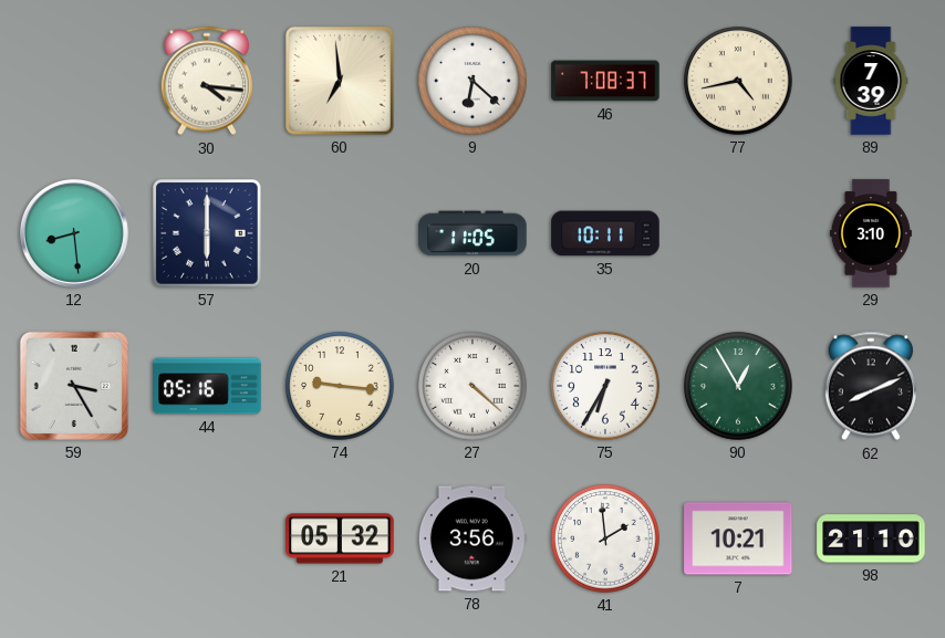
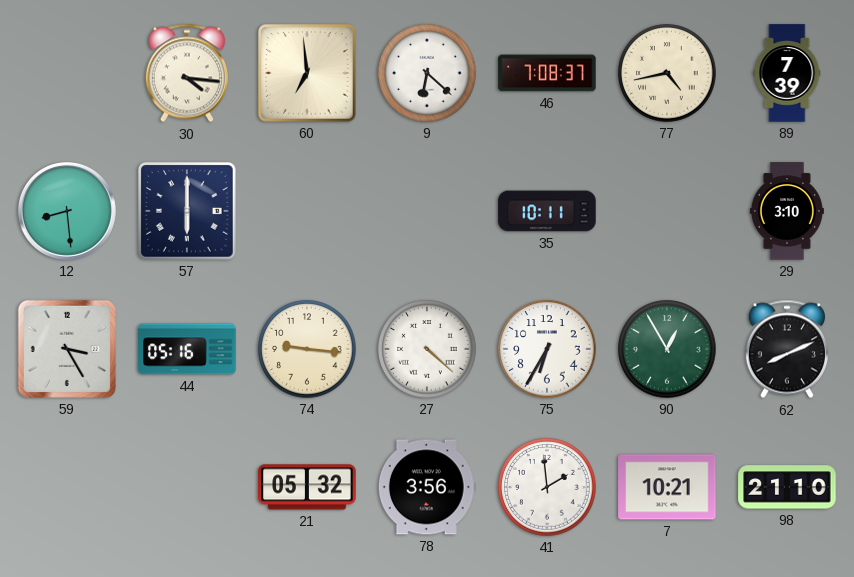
20: 11:05 -> none (472, 233)
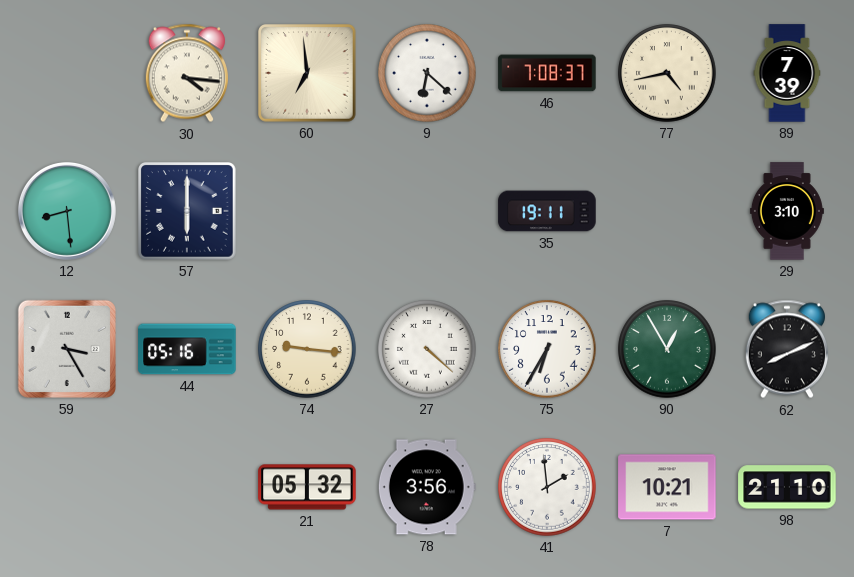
35: 10:11 -> 19:11 (547, 211)
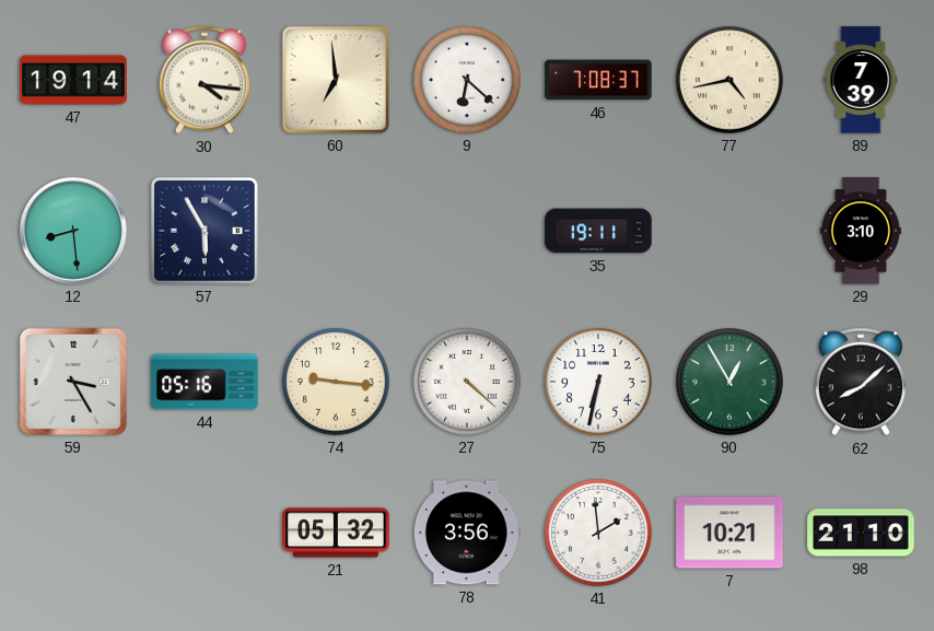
47: none -> 19:14 (73, 80)
57: 6:00 -> 5:55 (206, 232)
75: 6:35 -> 6:32 (598, 382)
62: 8:11 -> 8:08 (861, 382)
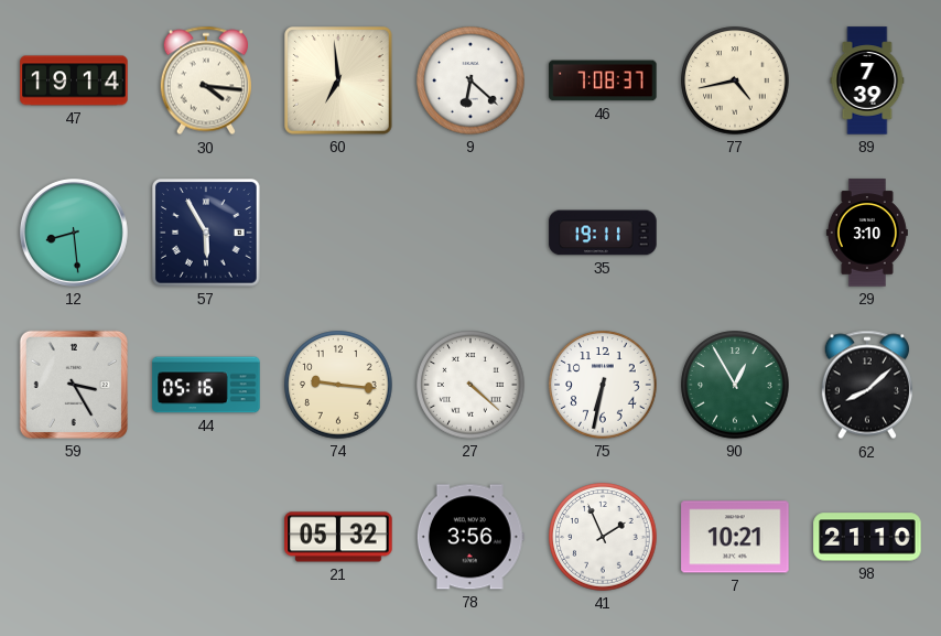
41: 1:59 -> 1:56 (603, 537)
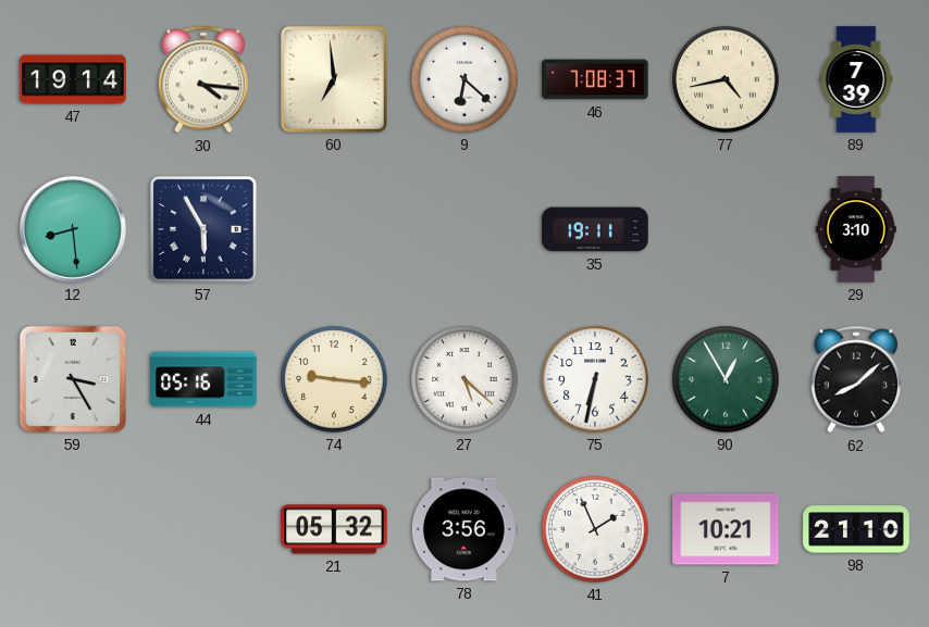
27: 4:22 -> 5:22 (464, 379)
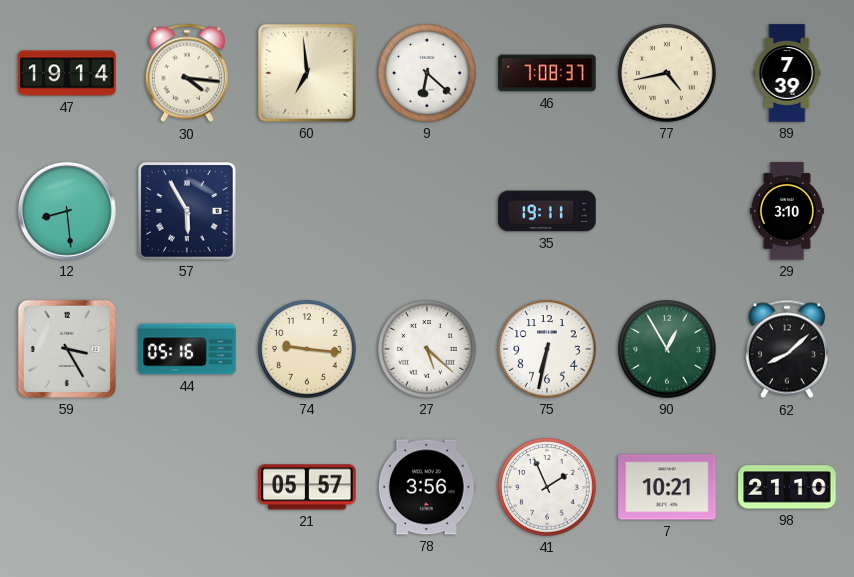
21: 05:32 -> 05:57 (307, 487)
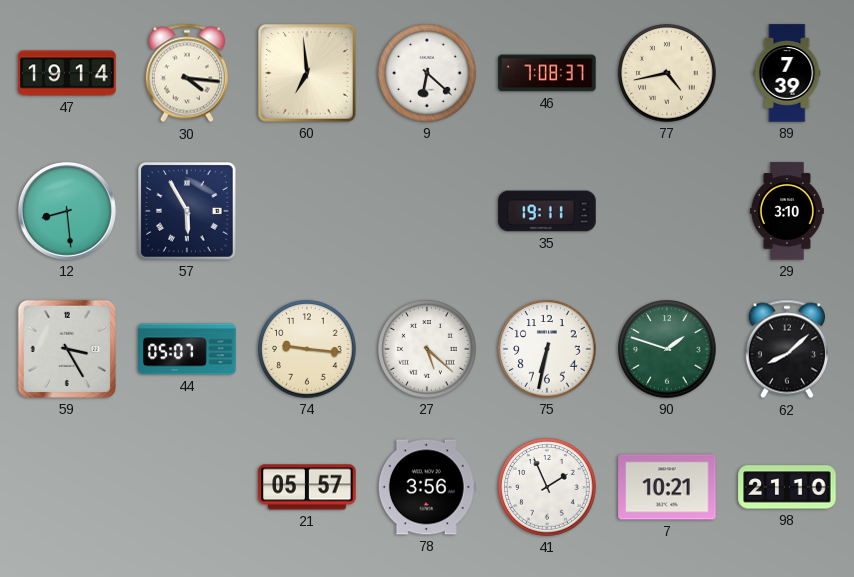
44: 05:16 -> 05:07 (187, 349)
90: 12:55 -> 1:48 (667, 349)
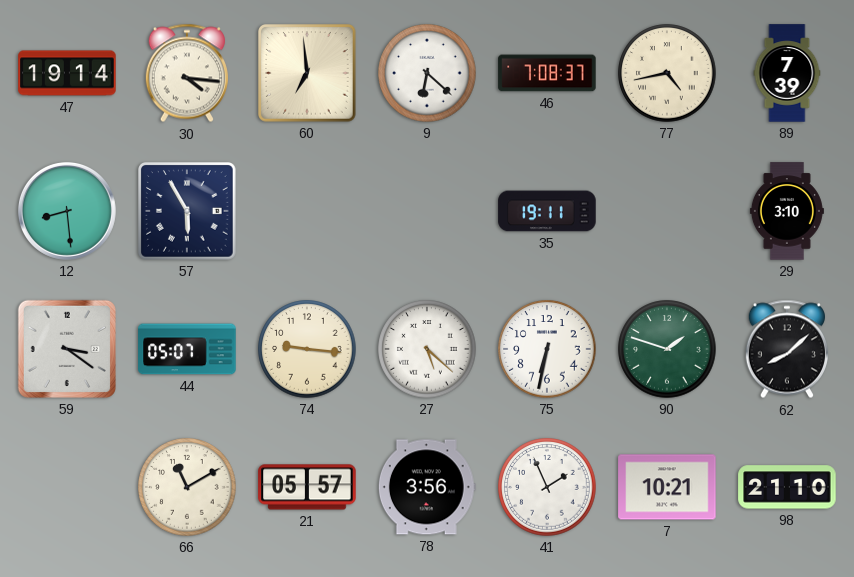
59: 3:25 -> 3:21 (67, 349)
66: none -> 11:10 (187, 487)
